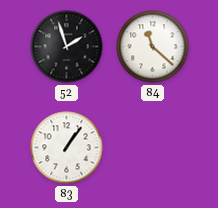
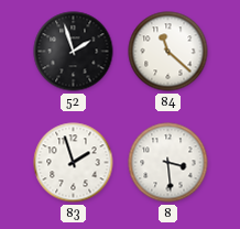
83: 1:06 -> 1:57 (74, 163)
8: none -> 3:29 (168, 163)
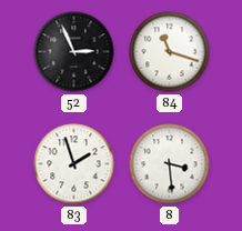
52: 1:57 -> 2:56 (74, 52)
84: 11:22 -> 11:18 (170, 52)
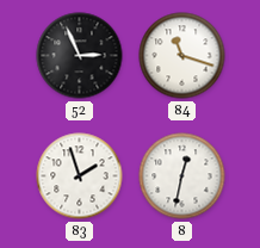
8: 3:29 -> 12:32 (182, 176)
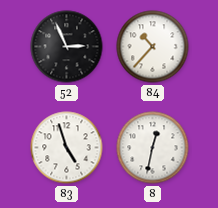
84: 11:18 -> 10:37 (153, 47)
83: 1:57 -> 4:57 (67, 148)
